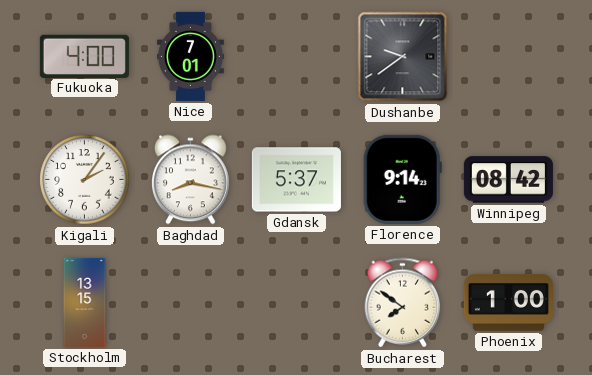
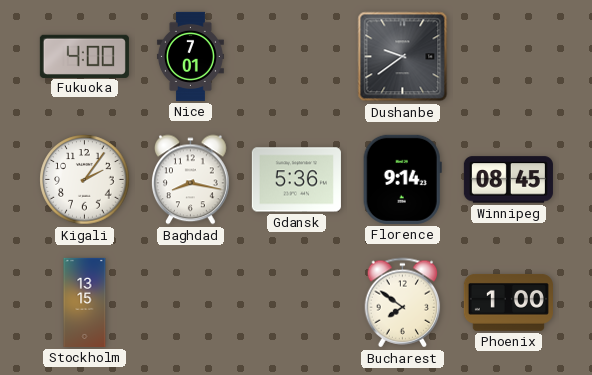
Gdansk: 5:37 -> 5:36 (296, 180)
Winnipeg: 08:42 -> 08:45 (508, 180)
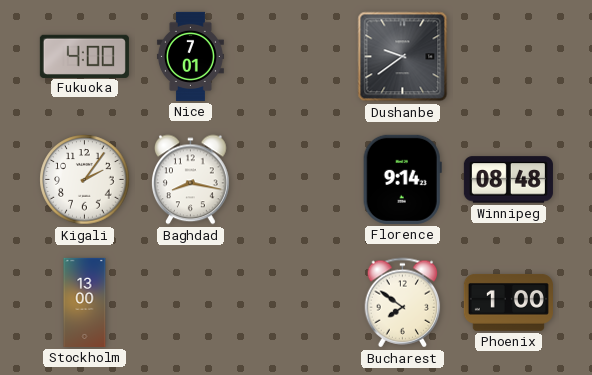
Gdansk: 5:36 -> none (296, 180)
Winnipeg: 08:45 -> 08:48 (508, 180)
Stockholm: 13:15 -> 13:00 (85, 302)
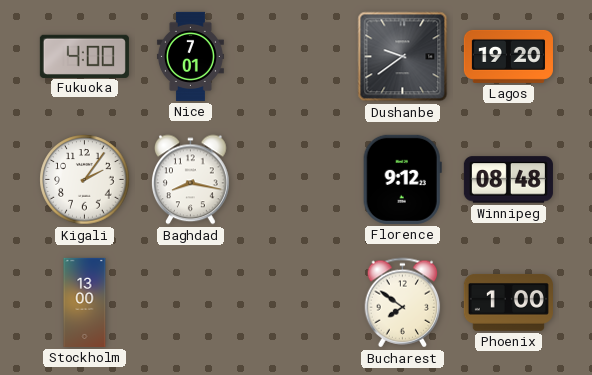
Lagos: none -> 19:20 (508, 56)
Florence: 9:14 -> 9:12 (402, 179)
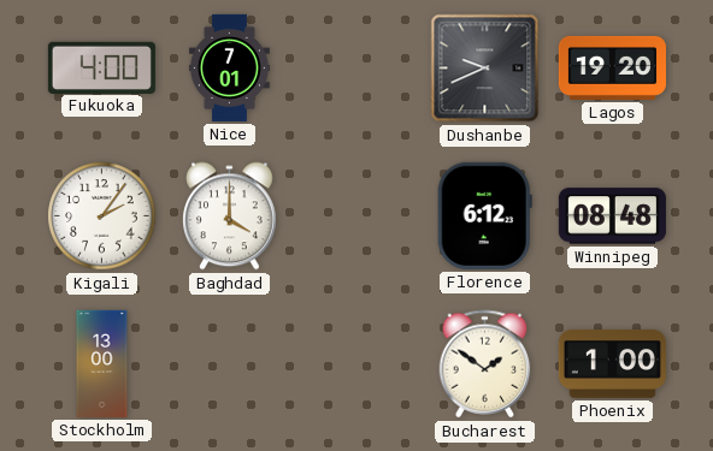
Dushanbe: 9:39 -> 9:41 (485, 69)
Baghdad: 8:17 -> 4:00 (230, 216)
Florence: 9:12 -> 6:12 (484, 215)
Bucharest: 7:51 -> 1:51 (485, 364)
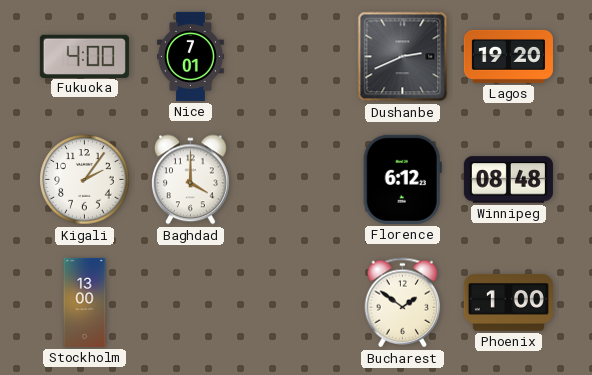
Dushanbe: 9:41 -> 2:41 (403, 57)
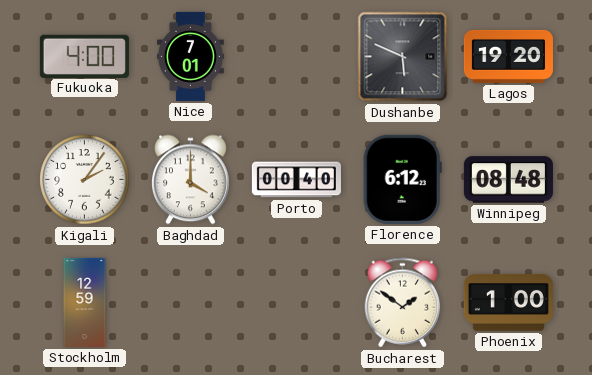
Dushanbe: 2:41 -> 5:49 (403, 57)
Porto: none -> 00:40 (296, 180)
Stockholm: 13:00 -> 12:59 (85, 302)
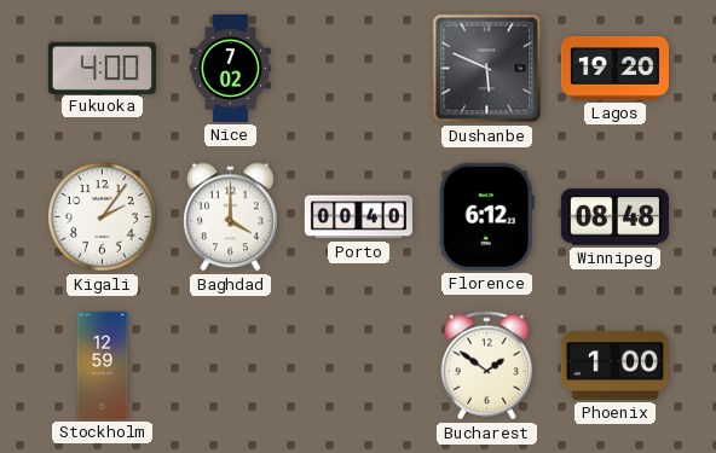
Nice: 7:01 -> 7:02 (230, 68)
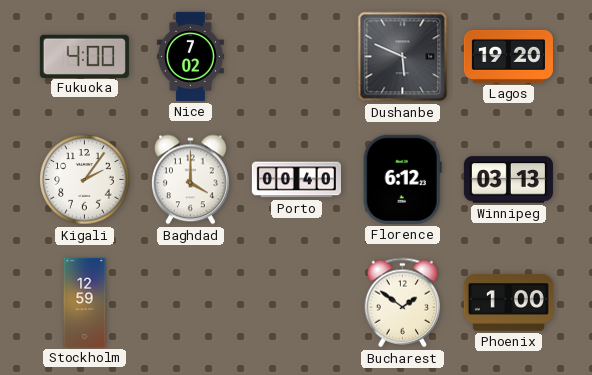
Winnipeg: 08:48 -> 03:13 (508, 180)
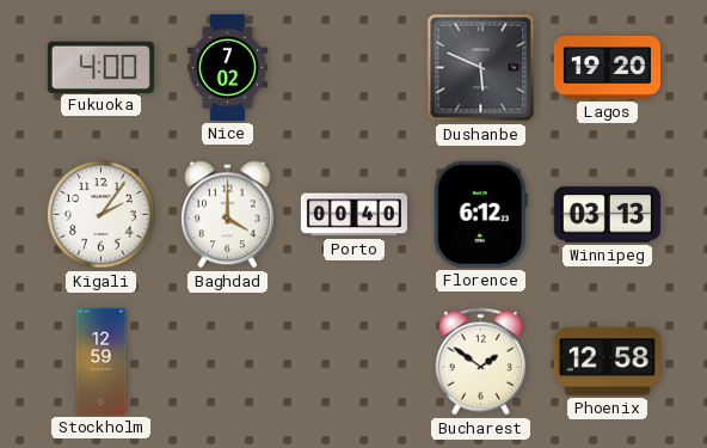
Phoenix: 1:00 -> 12:58 (607, 362)
